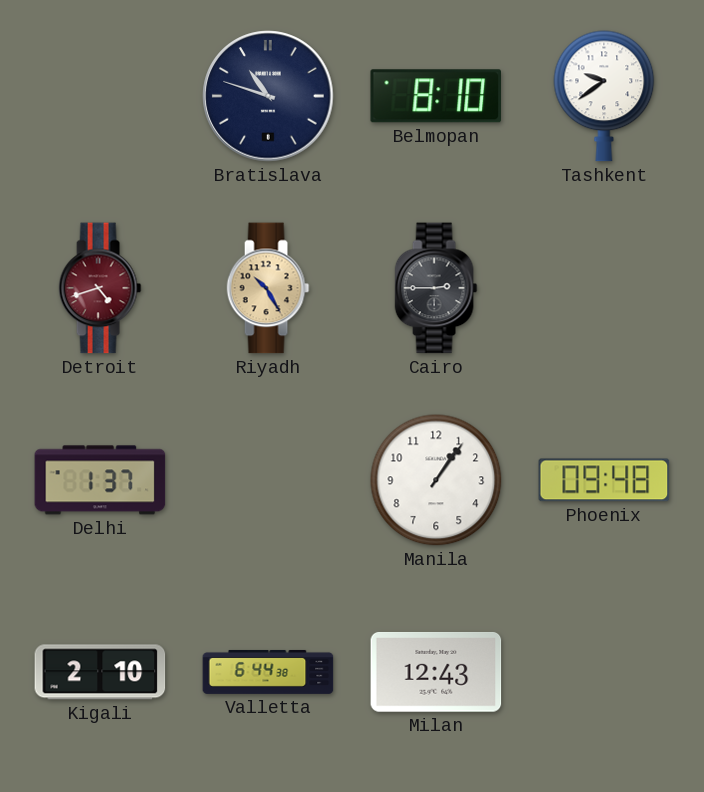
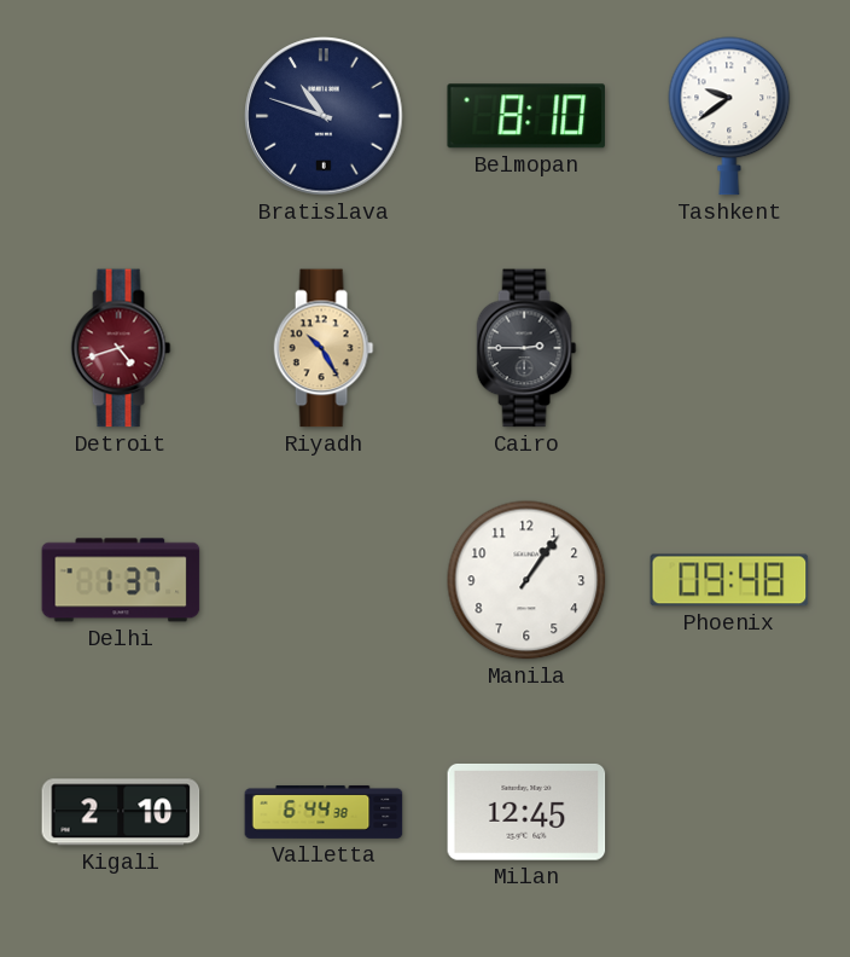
Milan: 12:43 -> 12:45 (526, 812)
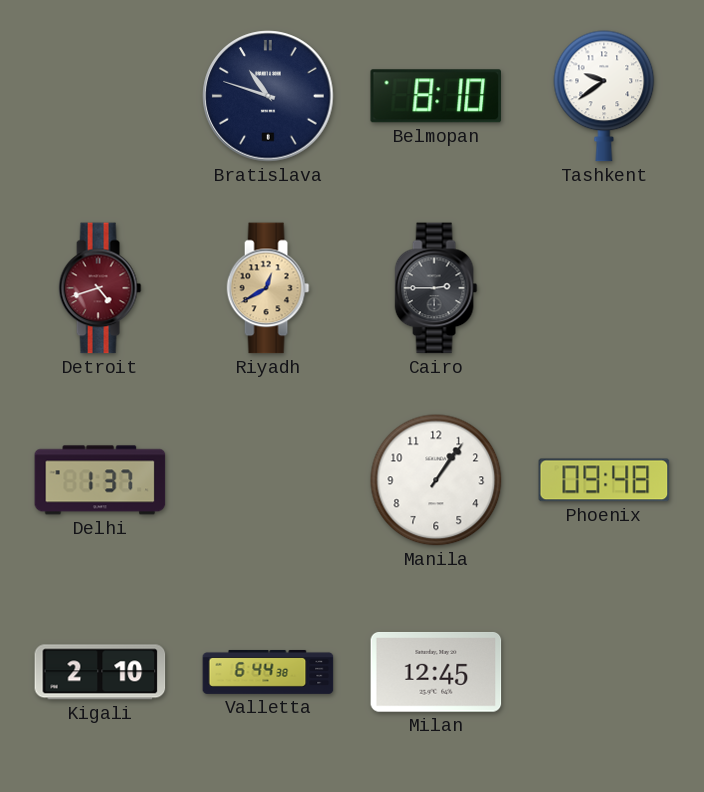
Riyadh: 10:25 -> 12:40 (268, 288)
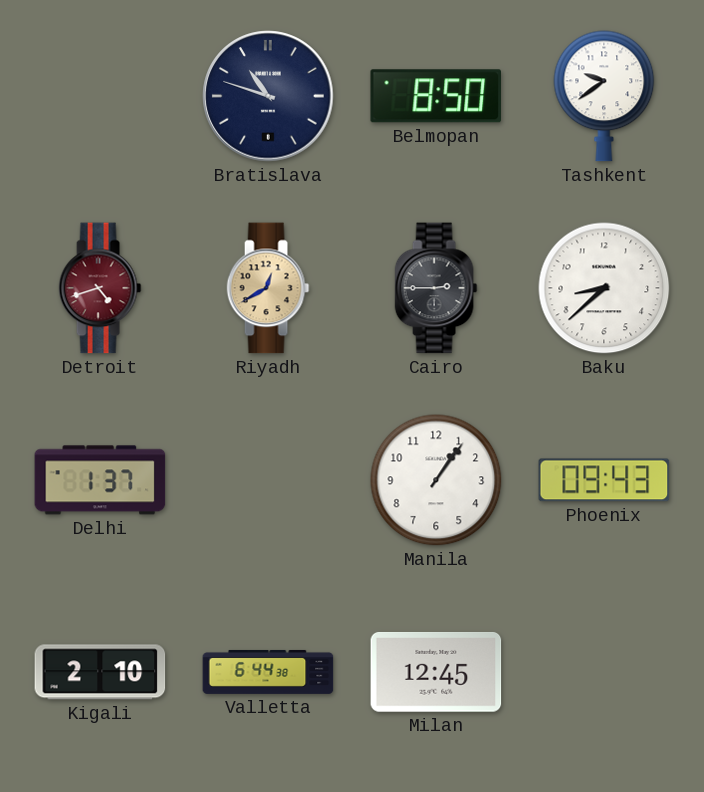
Belmopan: 8:10 -> 8:50 (435, 96)
Baku: none -> 8:38 (604, 288)
Phoenix: 09:48 -> 09:43 (604, 480)
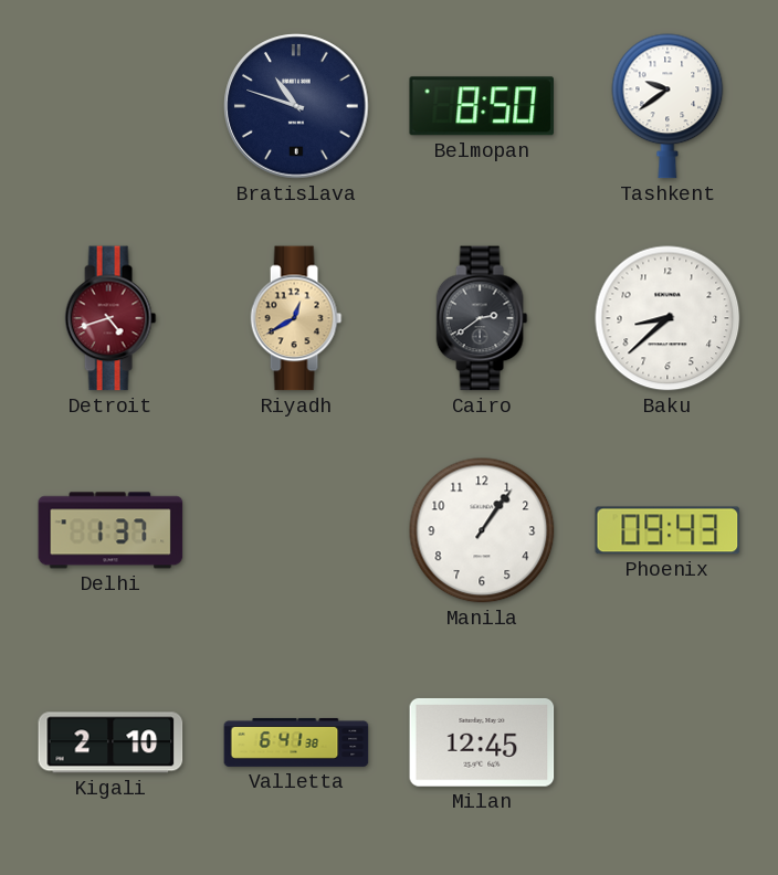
Cairo: 2:45 -> 2:39 (482, 318)
Valletta: 6:44 -> 6:41 (296, 742)
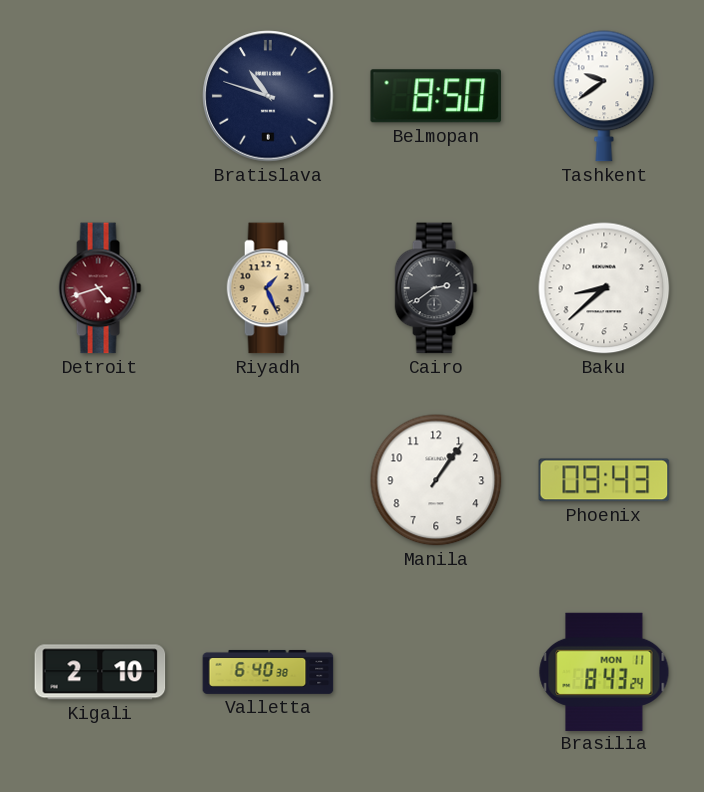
Riyadh: 12:40 -> 1:26 (268, 288)
Delhi: 1:37 -> none (111, 530)
Valletta: 6:41 -> 6:40 (268, 672)
Milan: 12:45 -> none (482, 742)
Brasilia: none -> 8:43 (604, 671)
